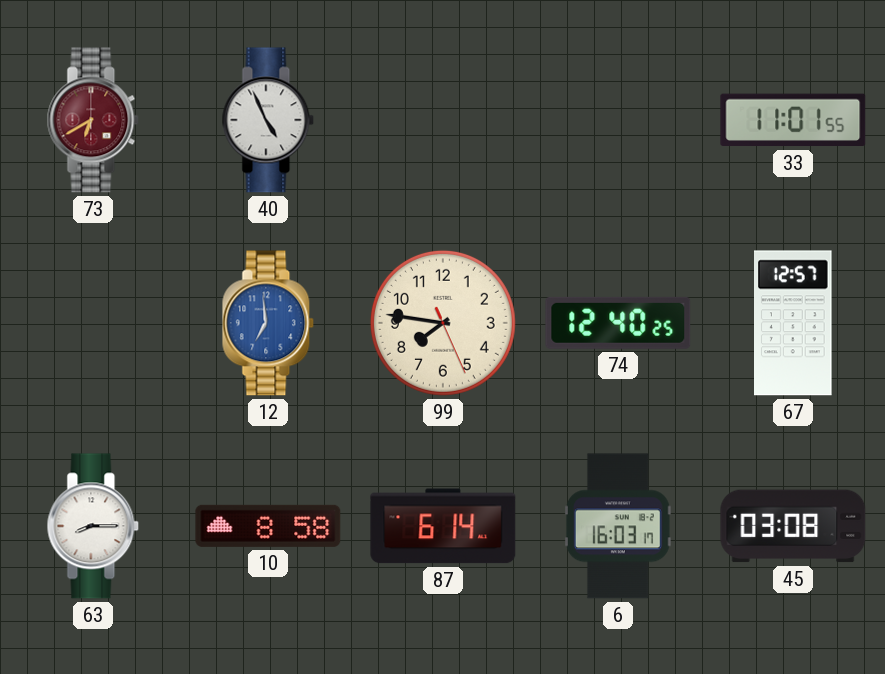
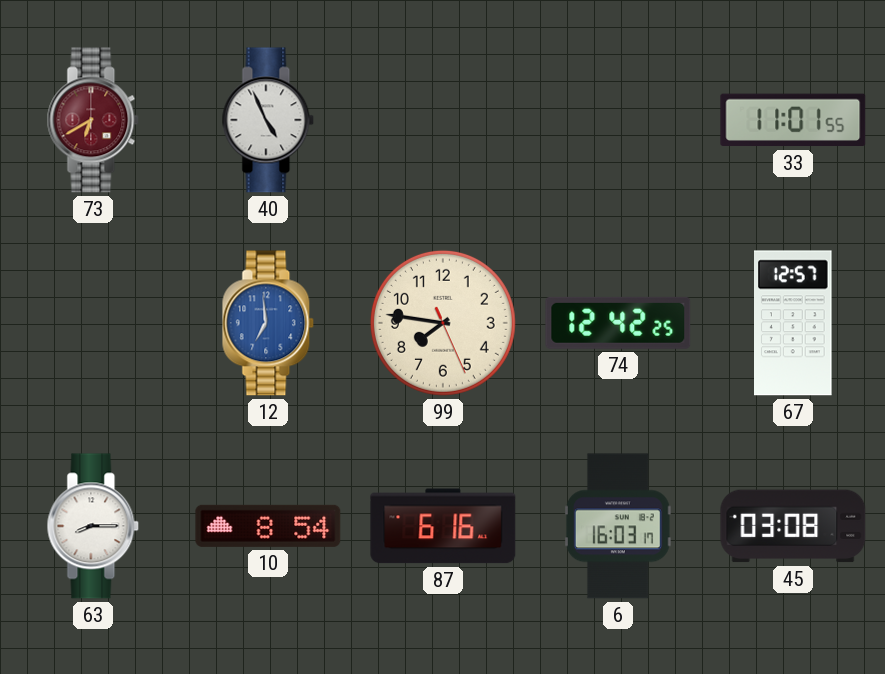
74: 12:40 -> 12:42 (618, 323)
10: 8:58 -> 8:54 (268, 526)
87: 6:14 -> 6:16 (443, 526)
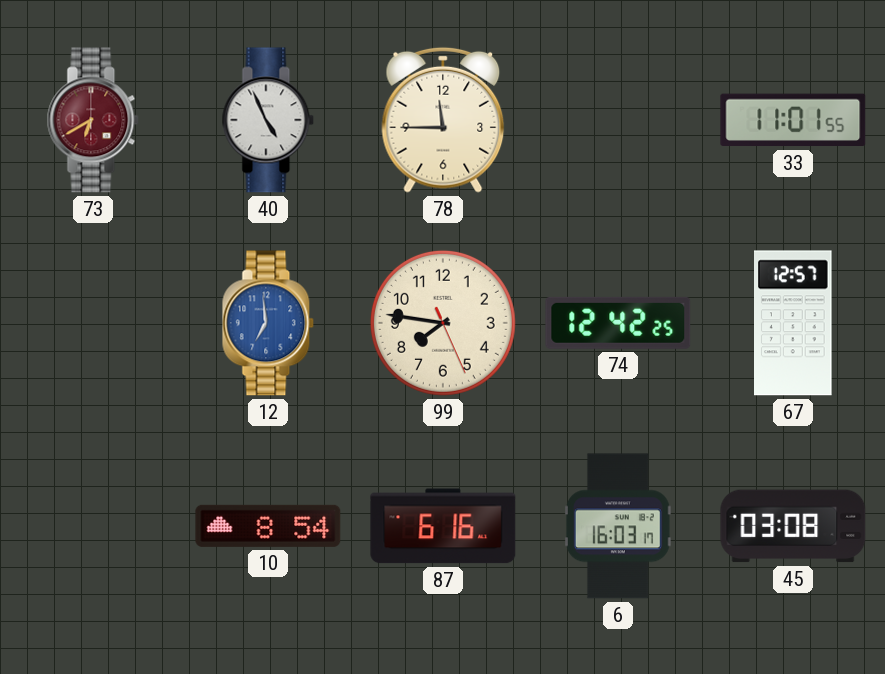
78: none -> 11:45 (443, 120)
63: 8:15 -> none (93, 526)
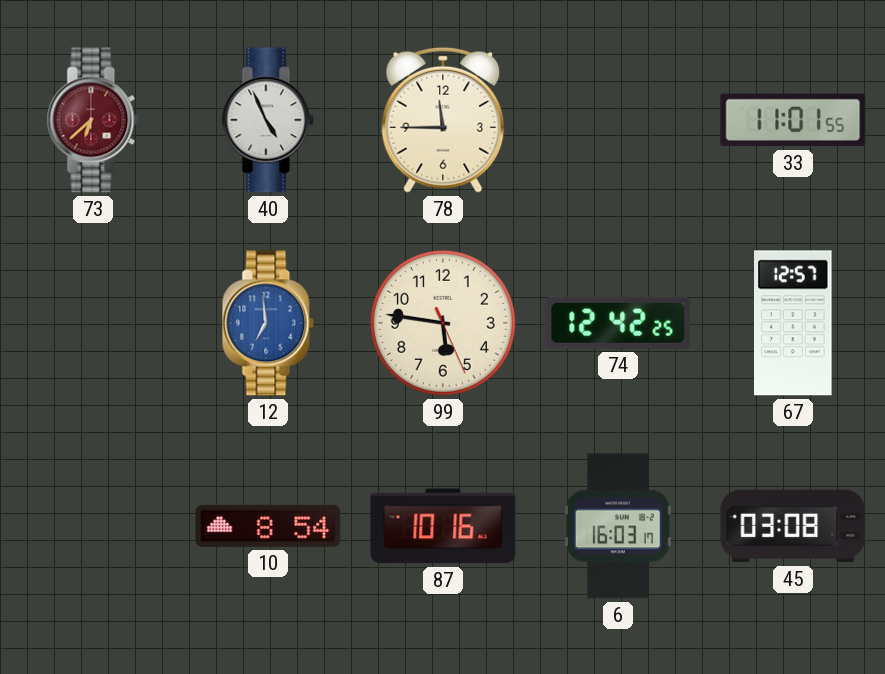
73: 6:40 -> 6:38 (93, 120)
99: 7:46 -> 5:46 (443, 323)
87: 6:16 -> 10:16 (443, 526)
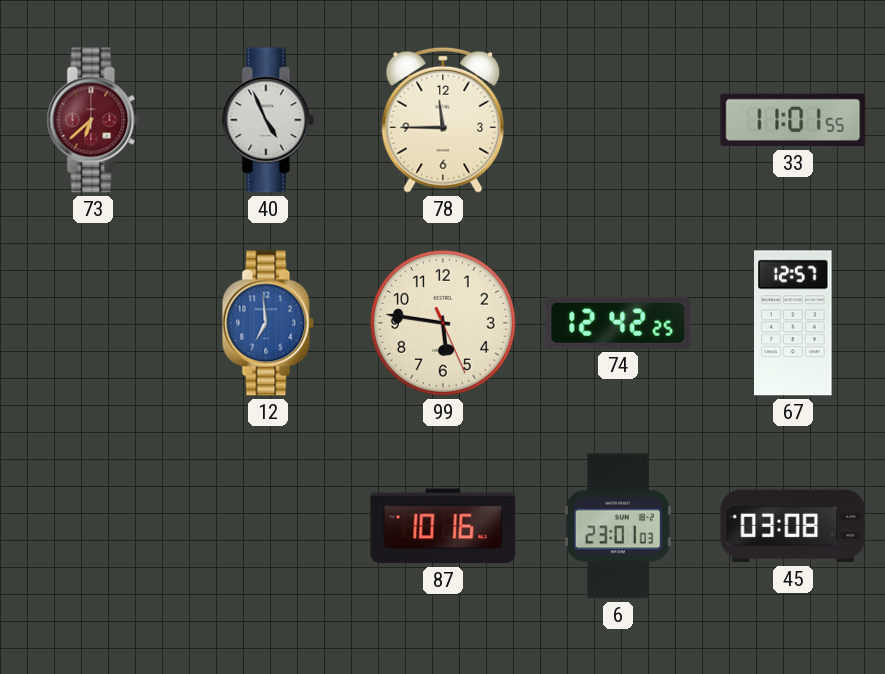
10: 8:54 -> none (268, 526)
6: 16:03 -> 23:01 (618, 526)
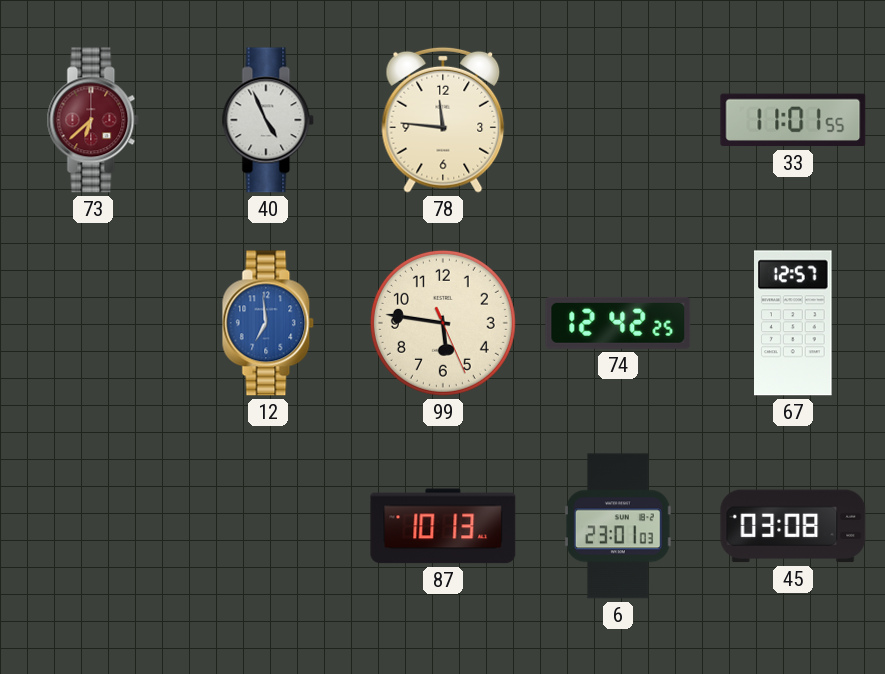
78: 11:45 -> 11:46 (443, 120)
87: 10:16 -> 10:13 (443, 526)
